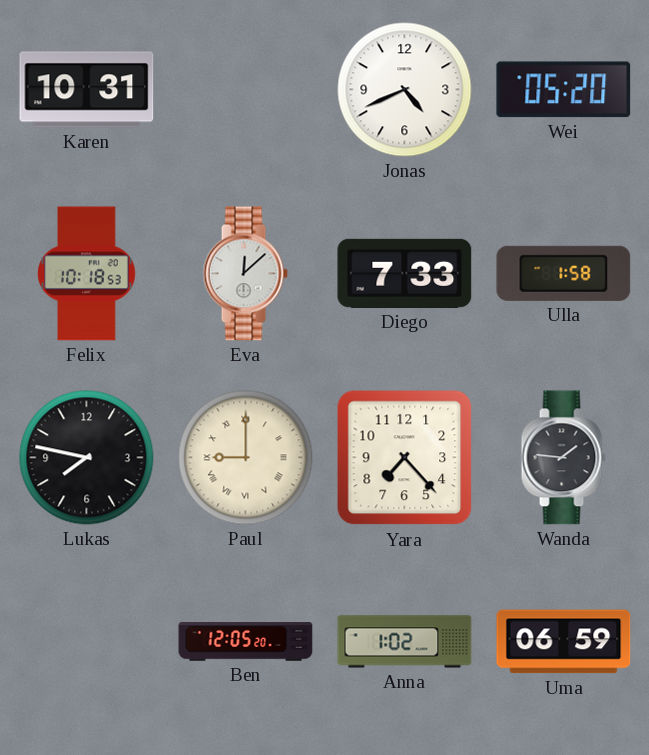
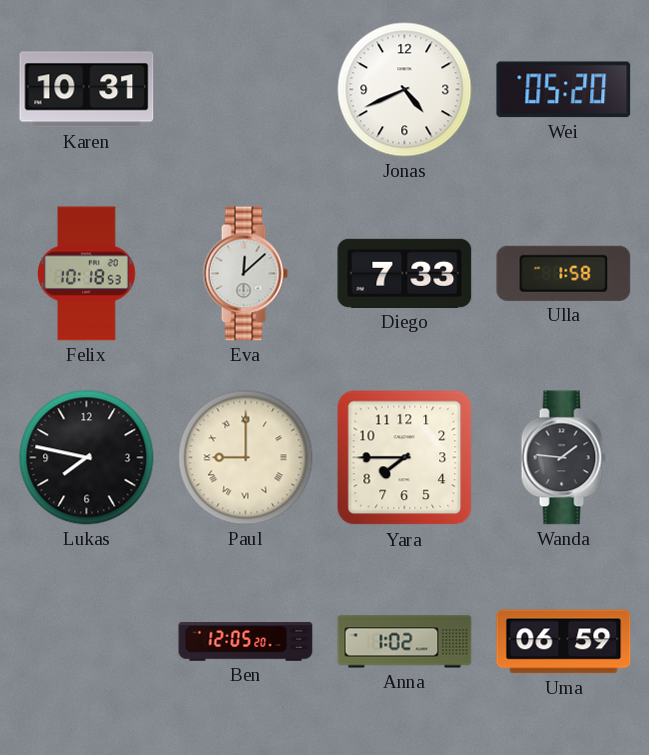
Yara: 7:23 -> 7:45 (405, 458)
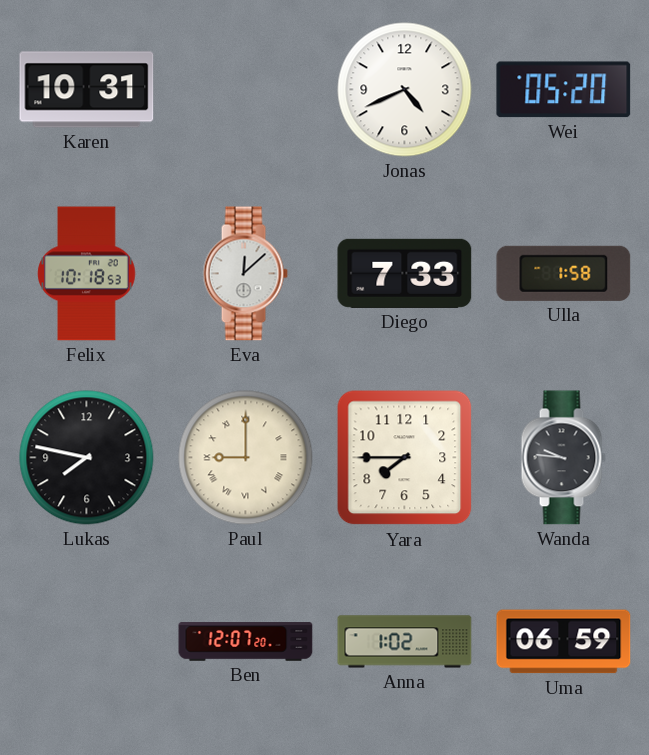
Wanda: 1:46 -> 9:46 (563, 458)
Ben: 12:05 -> 12:07 (246, 642)
